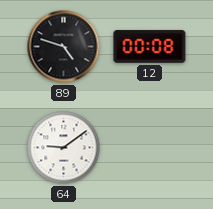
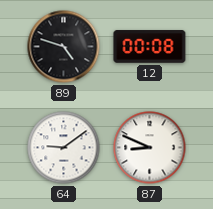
87: none -> 8:49 (150, 148)
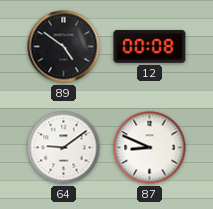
89: 4:48 -> 4:51 (64, 47)
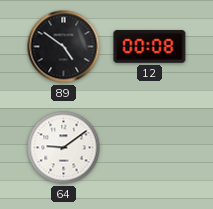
87: 8:49 -> none (150, 148)
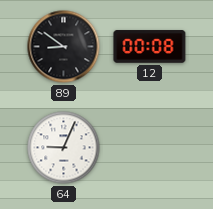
89: 4:51 -> 8:51 (64, 47)
64: 9:09 -> 9:04 (64, 148)
